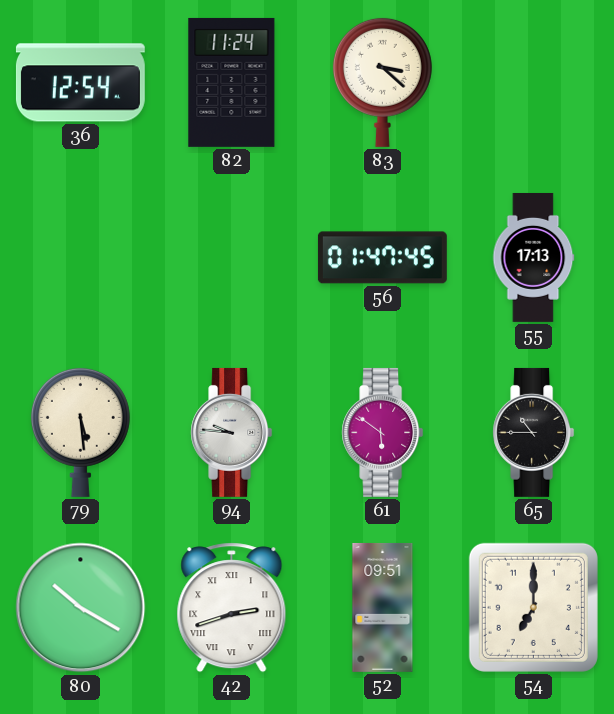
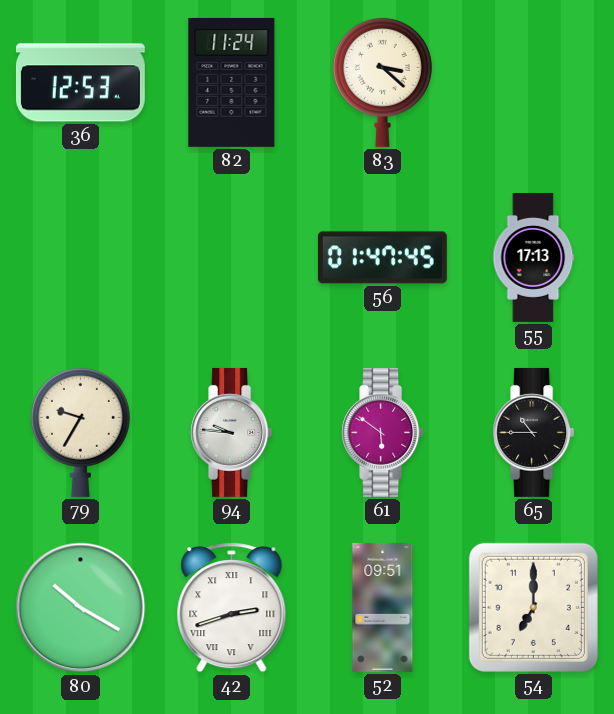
36: 12:54 -> 12:53 (80, 83)
79: 5:29 -> 9:35 (80, 432)
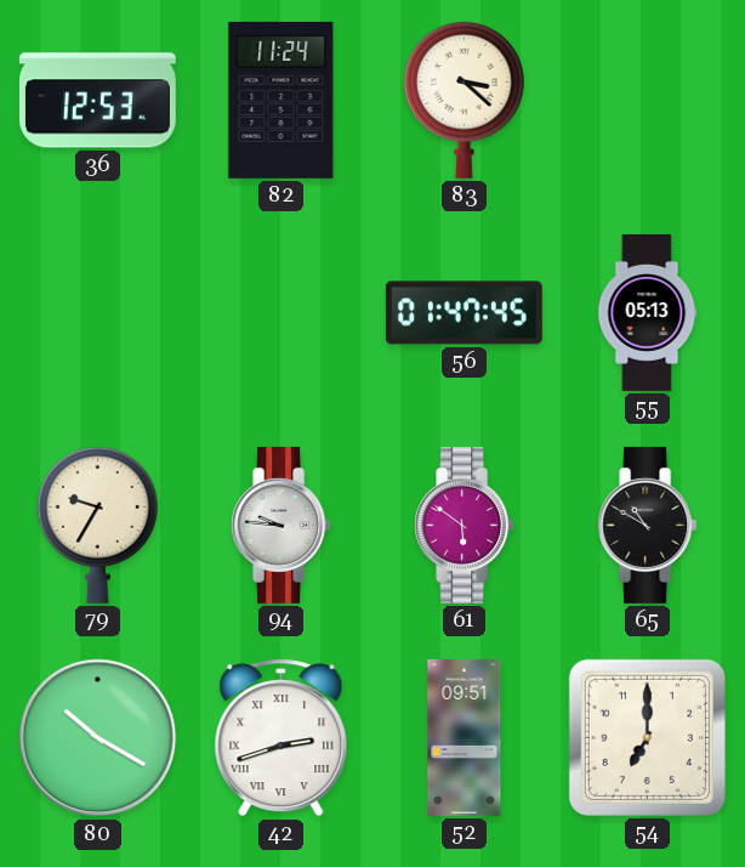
55: 17:13 -> 05:13 (648, 312)
65: 10:45 -> 10:50 (648, 525)
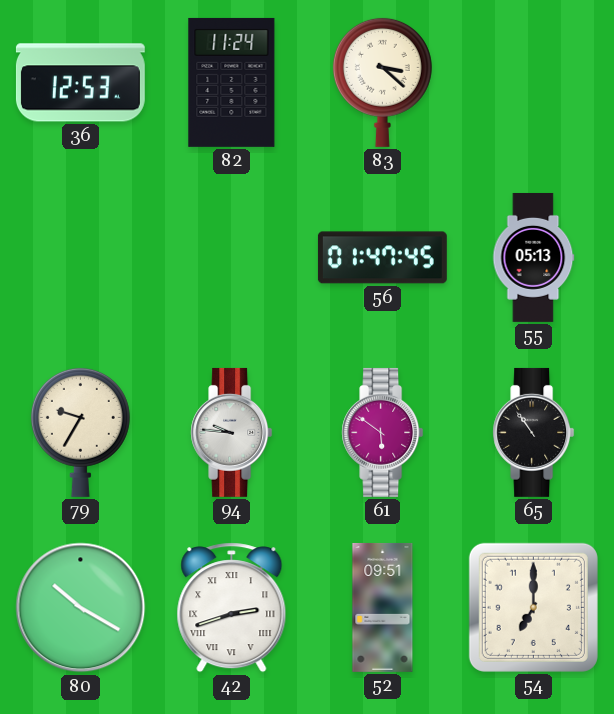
65: 10:50 -> 10:54 (534, 432)
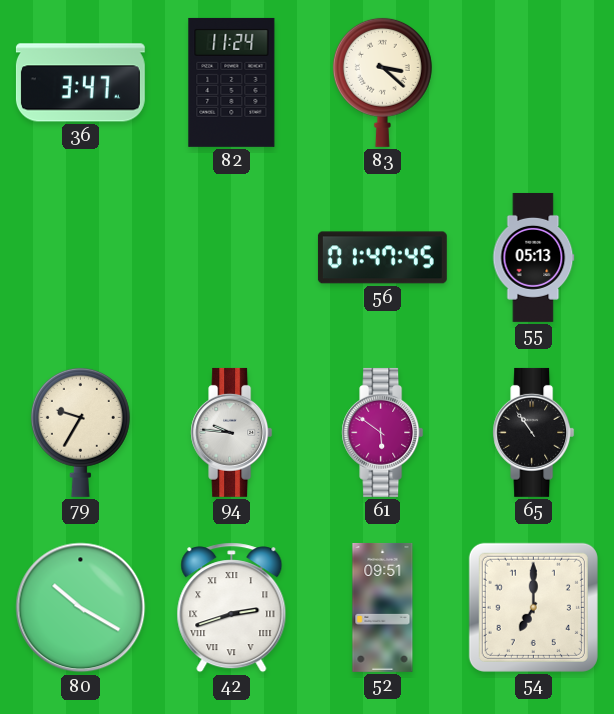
36: 12:53 -> 3:47 (80, 83)
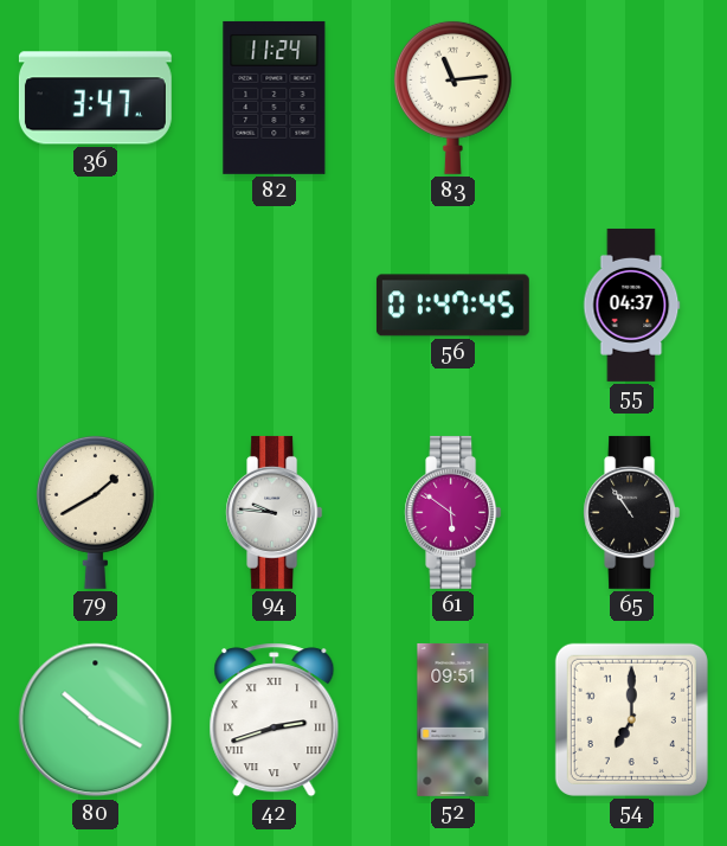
83: 3:22 -> 11:14 (452, 97)
55: 05:13 -> 04:37 (632, 305)
79: 9:35 -> 1:40 (95, 512)
